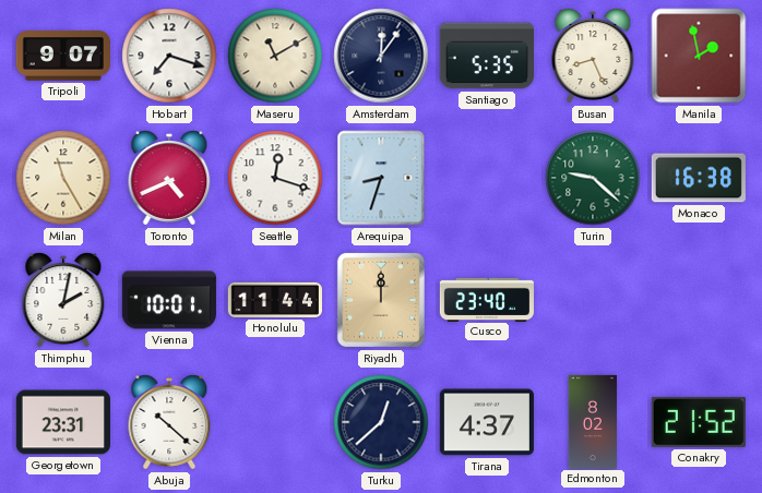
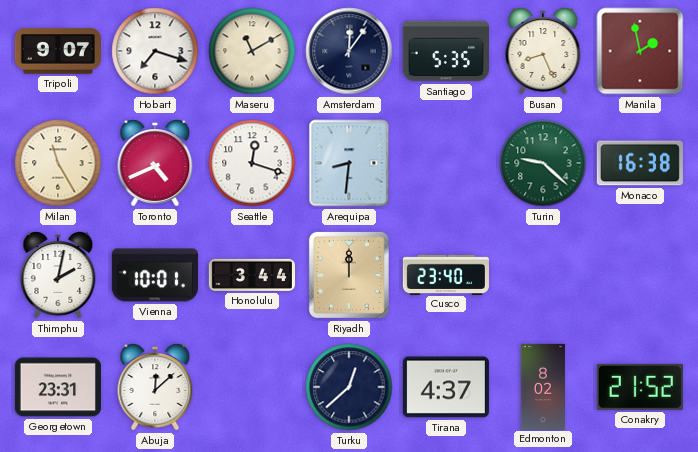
Arequipa: 8:33 -> 8:31 (349, 163)
Honolulu: 11:44 -> 3:44 (252, 275)
Abuja: 10:22 -> 12:08 (155, 387)
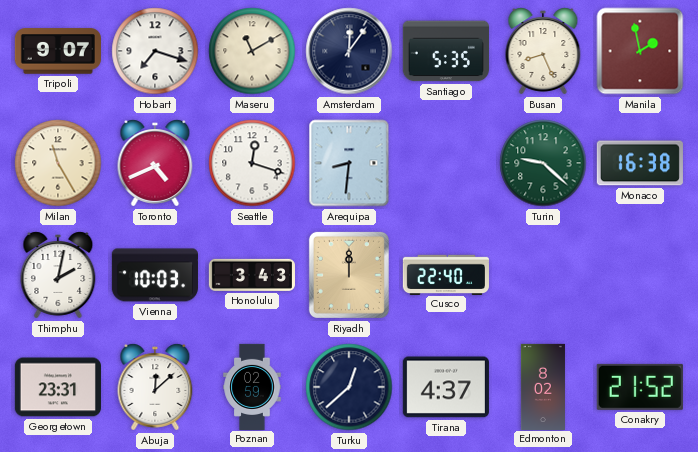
Vienna: 10:01 -> 10:03 (155, 275)
Honolulu: 3:44 -> 3:43 (252, 275)
Cusco: 23:40 -> 22:40 (446, 274)
Poznan: none -> 02:59 (252, 386)
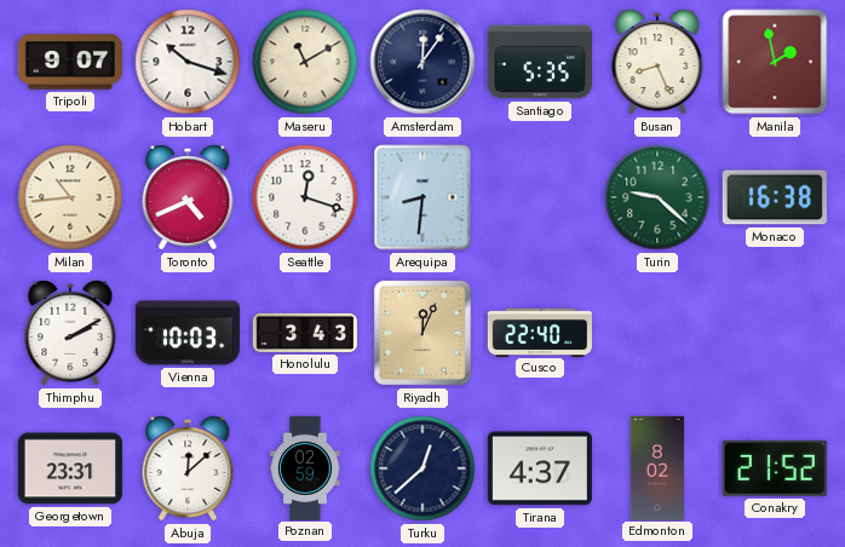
Hobart: 7:18 -> 10:18 (188, 62)
Milan: 11:25 -> 10:44 (70, 197)
Thimphu: 2:02 -> 2:10 (70, 333)
Riyadh: 12:00 -> 12:04 (422, 333)
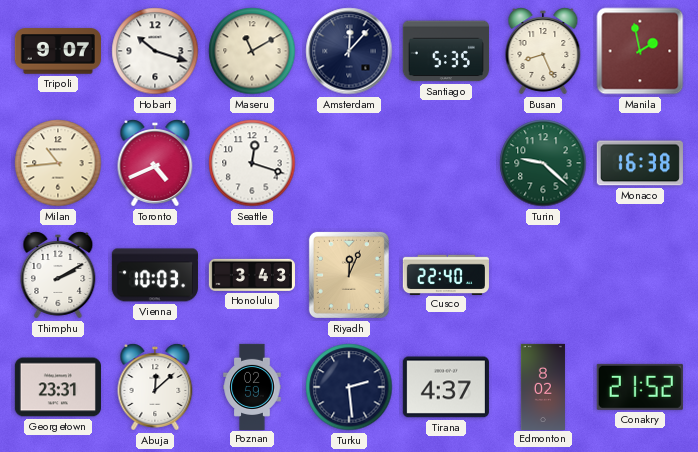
Amsterdam: 12:06 -> 12:07 (349, 51)
Arequipa: 8:31 -> none (422, 197)
Turku: 12:38 -> 2:29 (349, 387)
